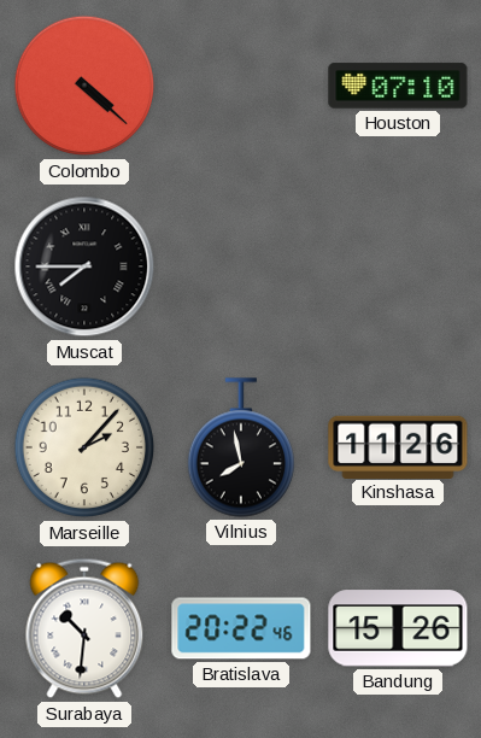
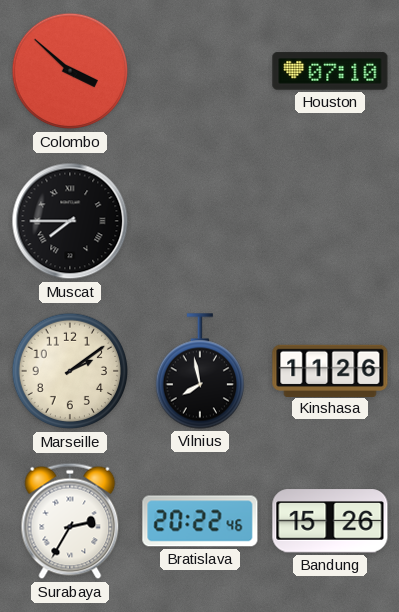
Colombo: 4:22 -> 3:52 (70, 71)
Marseille: 2:07 -> 2:09 (70, 371)
Surabaya: 10:31 -> 2:35 (70, 521)
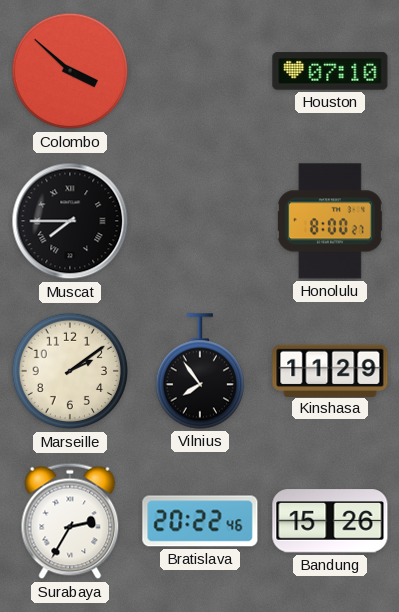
Honolulu: none -> 8:00 (330, 221)
Vilnius: 7:58 -> 7:54 (199, 371)
Kinshasa: 11:26 -> 11:29 (330, 370)
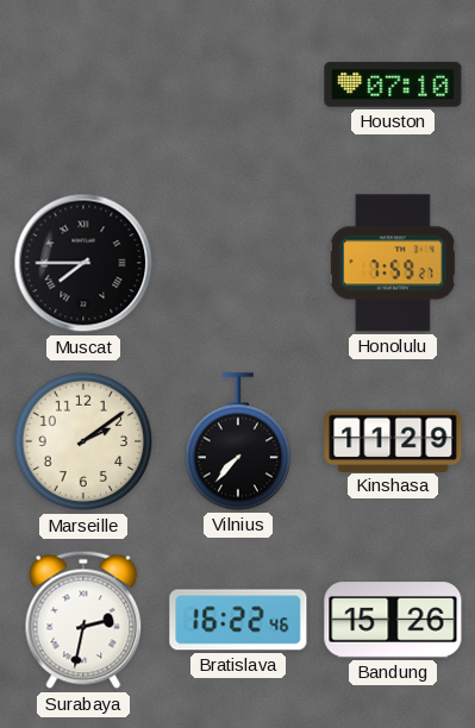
Colombo: 3:52 -> none (70, 71)
Honolulu: 8:00 -> 7:59 (393, 263)
Vilnius: 7:54 -> 7:37 (237, 441)
Surabaya: 2:35 -> 2:32 (83, 620)
Bratislava: 20:22 -> 16:22 (238, 620)
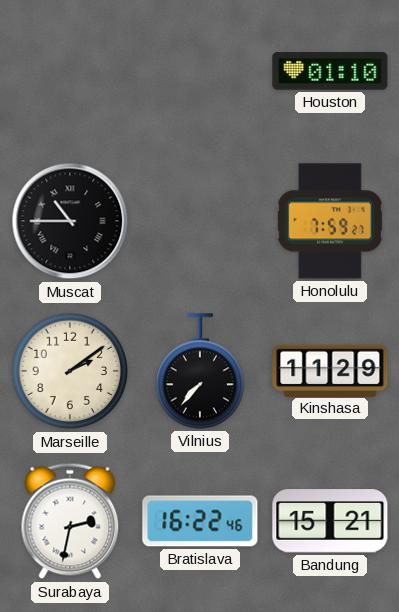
Houston: 07:10 -> 01:10 (330, 71)
Muscat: 7:45 -> 10:45 (70, 221)
Bandung: 15:26 -> 15:21 (330, 521)
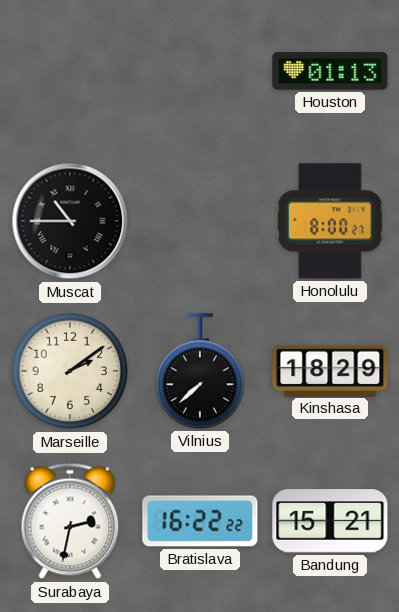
Houston: 01:10 -> 01:13 (330, 71)
Honolulu: 7:59 -> 8:00 (330, 221)
Vilnius: 7:37 -> 7:38 (199, 371)
Kinshasa: 11:29 -> 18:29 (330, 370)
Bratislava: 16:22:46 -> 16:22:22 (200, 521)
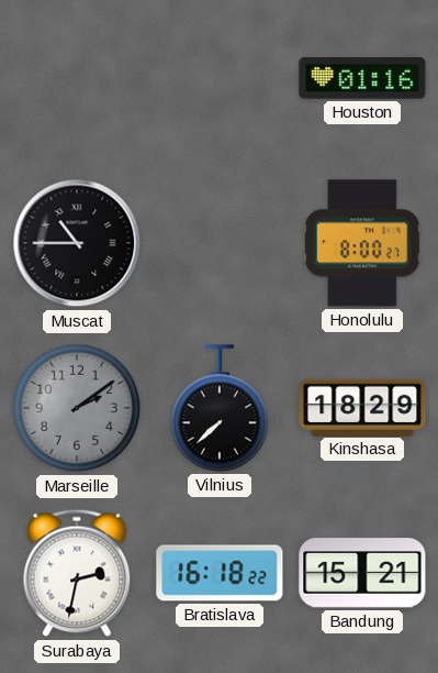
Houston: 01:13 -> 01:16 (362, 78)
Marseille dial: cream -> grey (77, 408)
Bratislava: 16:22 -> 16:18 (220, 573)
